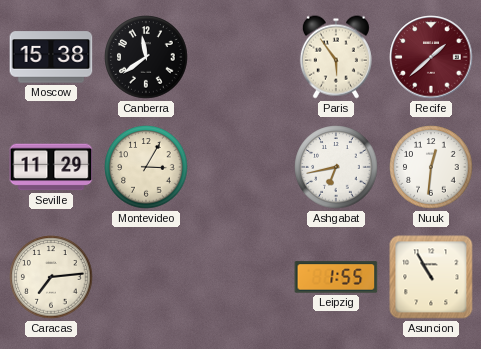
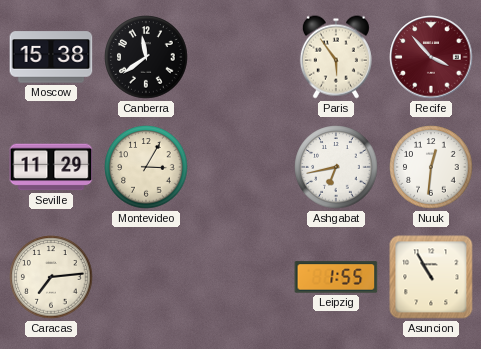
Recife: 1:38 -> 3:53 (431, 57)
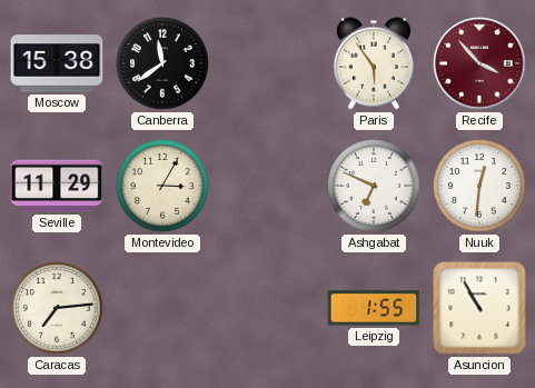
Ashgabat: 6:43 -> 6:49 (374, 186)
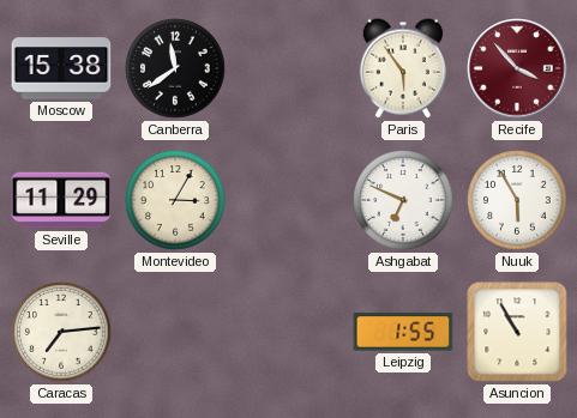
Nuuk: 12:31 -> 5:55 (517, 200)
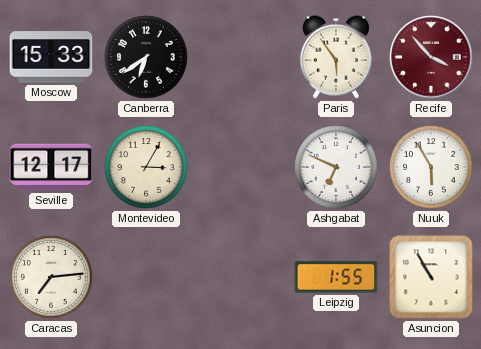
Moscow: 15:38 -> 15:33 (51, 57)
Canberra: 11:39 -> 6:39 (146, 57)
Seville: 11:29 -> 12:17 (51, 167)
